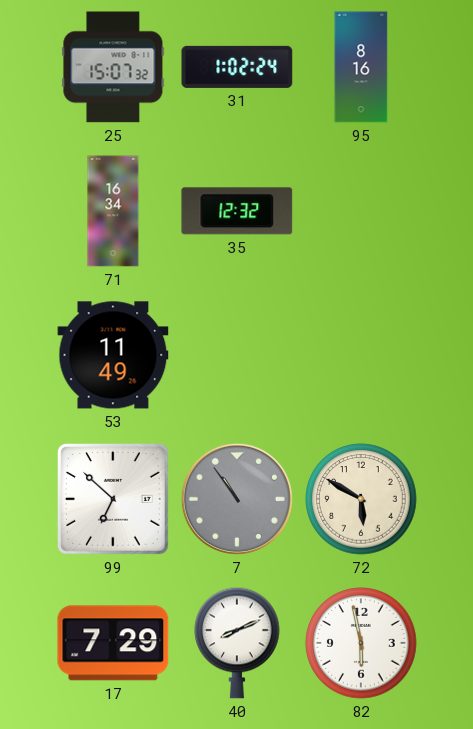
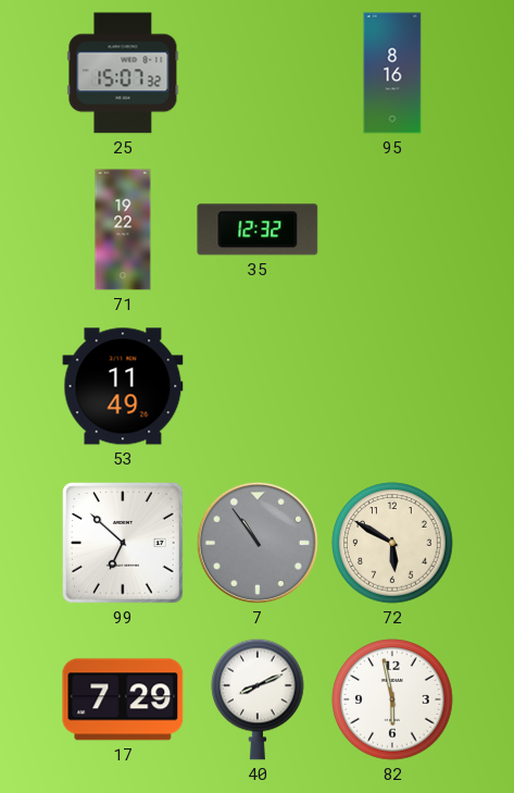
31: 1:02 -> none (237, 67)
71: 16:34 -> 19:22 (123, 230)
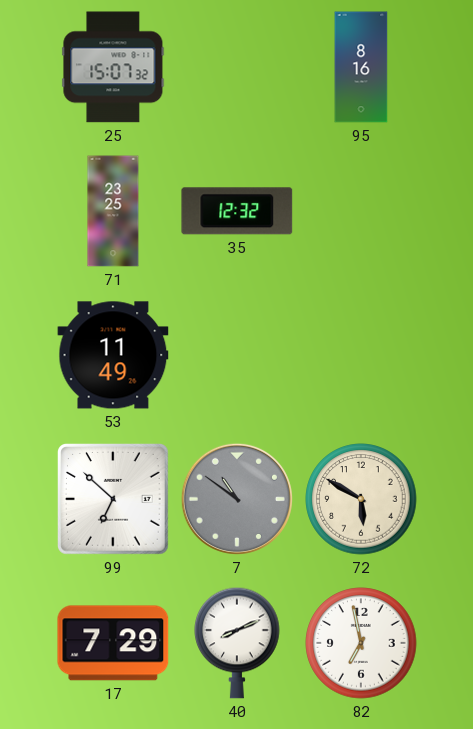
71: 19:22 -> 23:25 (113, 211)
7: 10:54 -> 10:51 (237, 499)
82: 5:58 -> 6:58 (361, 643)
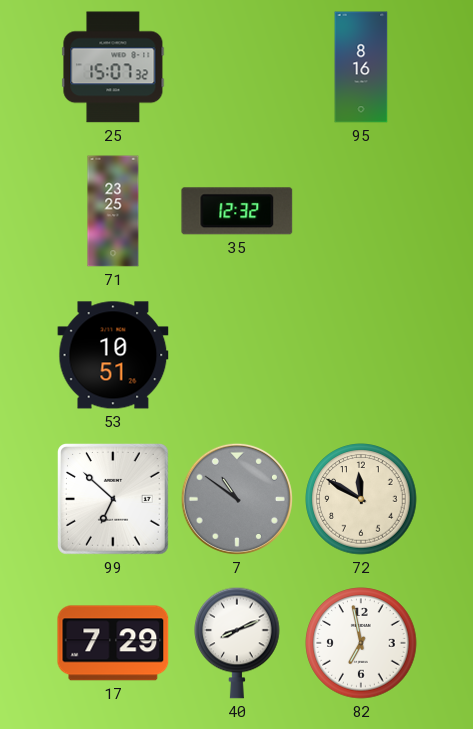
53: 11:49 -> 10:51 (113, 355)
72: 5:50 -> 11:50 (361, 499)
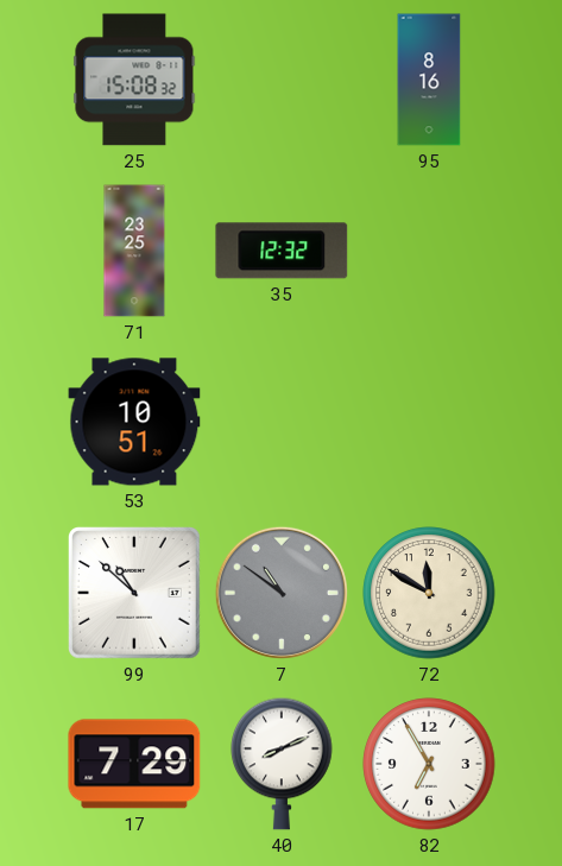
25: 15:07 -> 15:08 (134, 80)
99: 6:52 -> 10:52 (135, 594)
82: 6:58 -> 6:55 (429, 764)
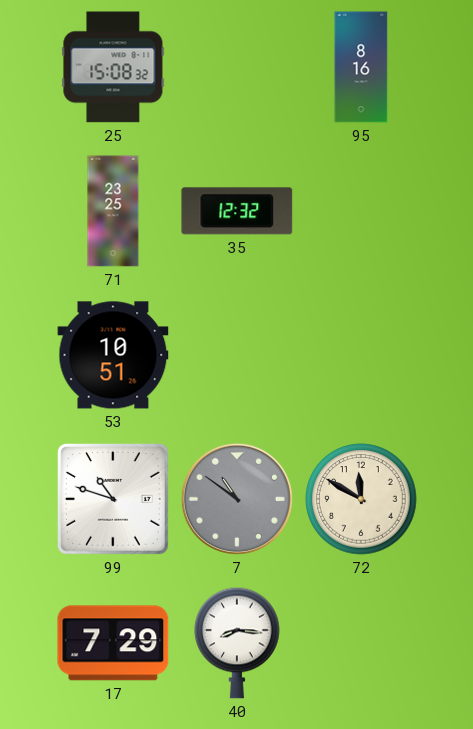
99: 10:52 -> 10:48 (114, 500)
40: 8:11 -> 8:16 (237, 643)
82: 6:55 -> none (429, 764)
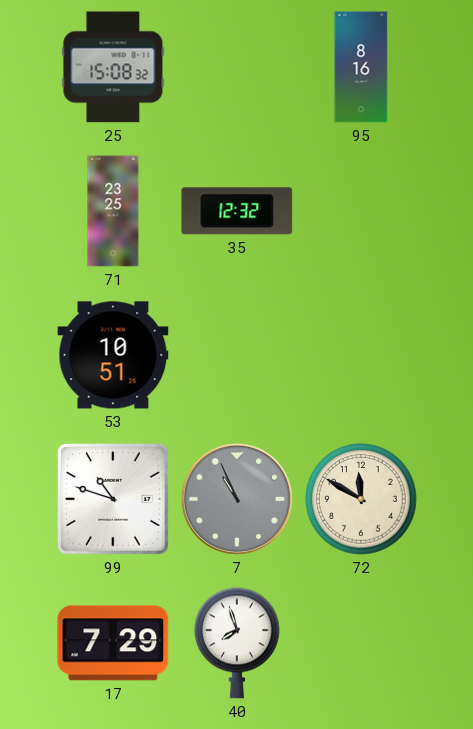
7: 10:51 -> 10:56 (237, 499)
40: 8:16 -> 7:57 (237, 643)
